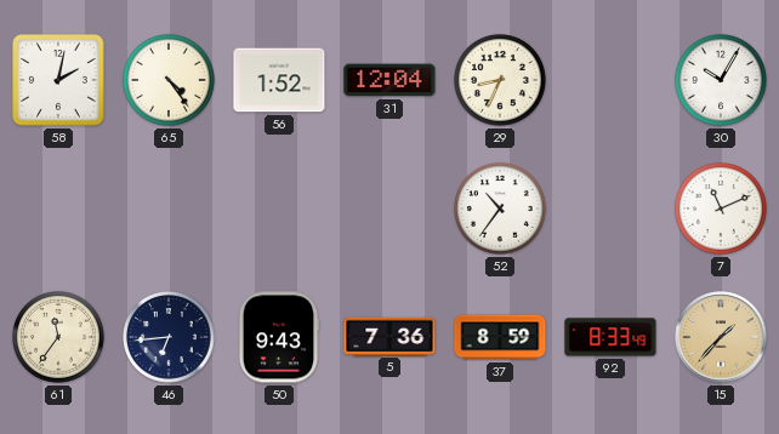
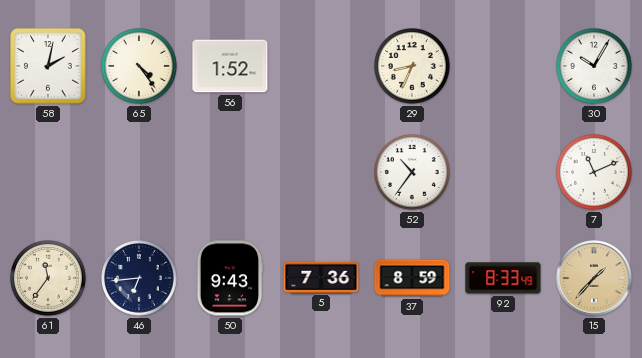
31: 12:04 -> none (389, 80)
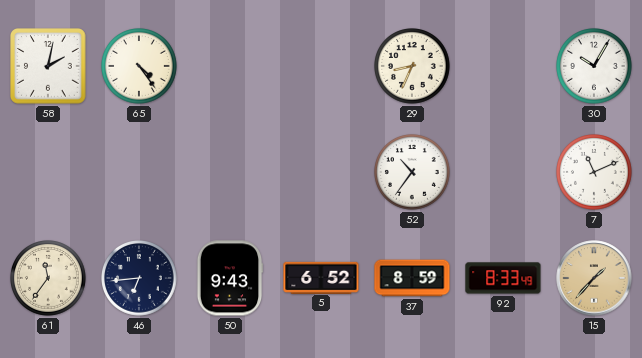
56: 1:52 -> none (230, 66)
5: 7:36 -> 6:52 (321, 277)
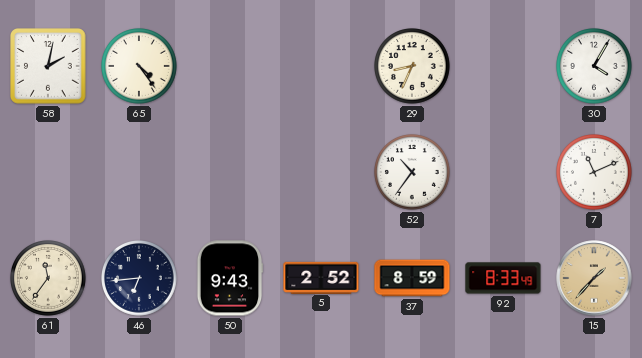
30: 10:05 -> 4:05 (595, 67)
5: 6:52 -> 2:52 (321, 277)
